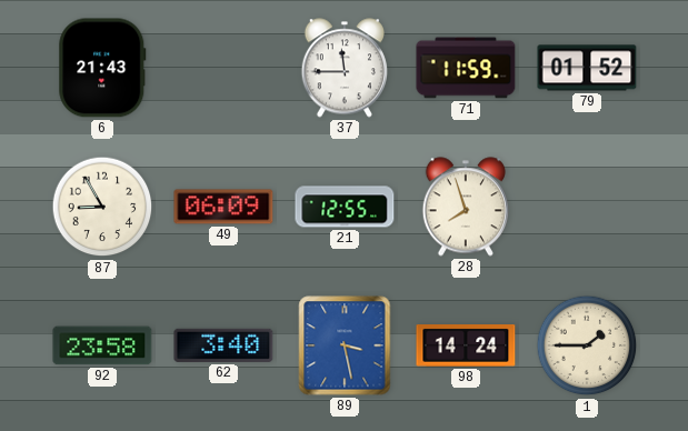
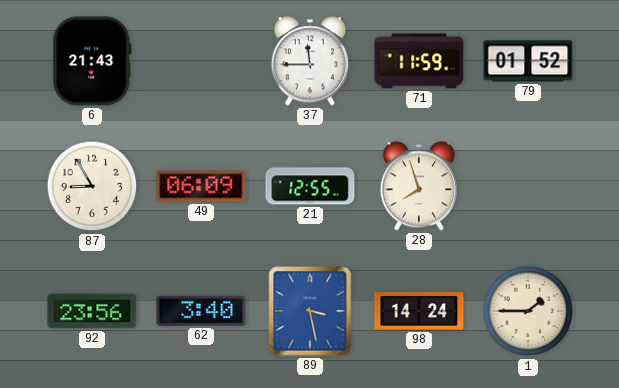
92: 23:58 -> 23:56 (92, 311)
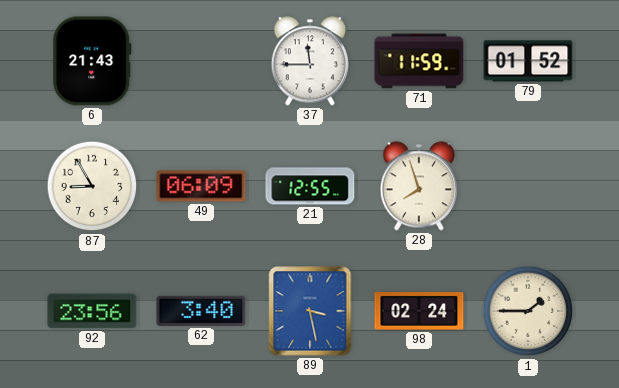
98: 14:24 -> 02:24 (419, 311)
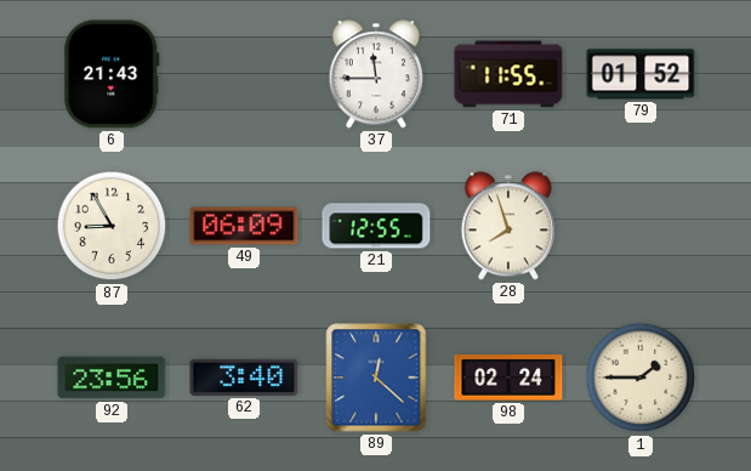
71: 11:59 -> 11:55 (508, 74)
89: 3:28 -> 12:22 (376, 378)
